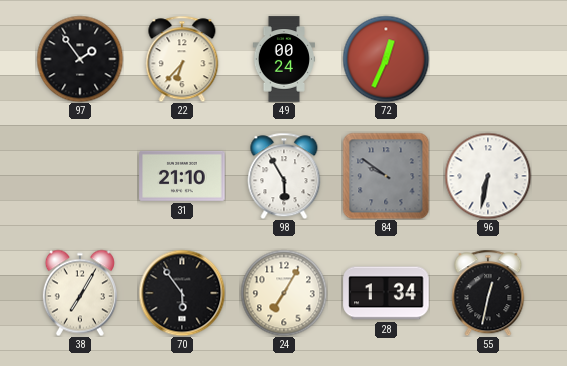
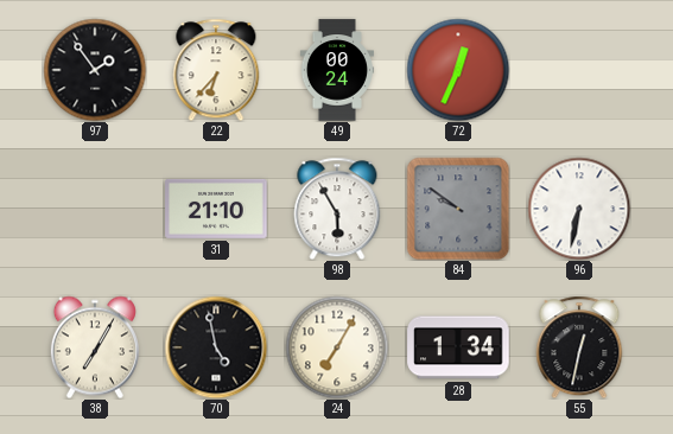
70: 5:54 -> 4:58 (216, 347)
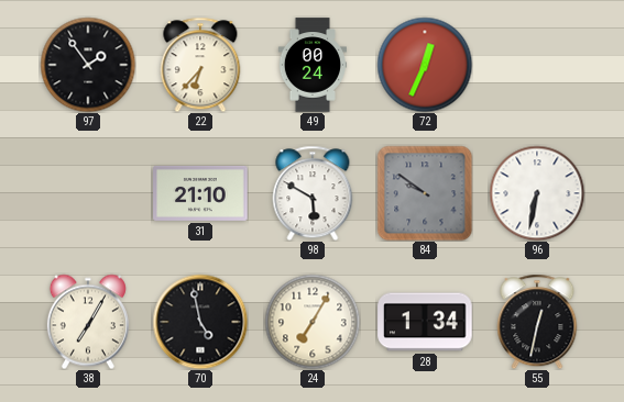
98: 5:55 -> 5:50 (313, 193)
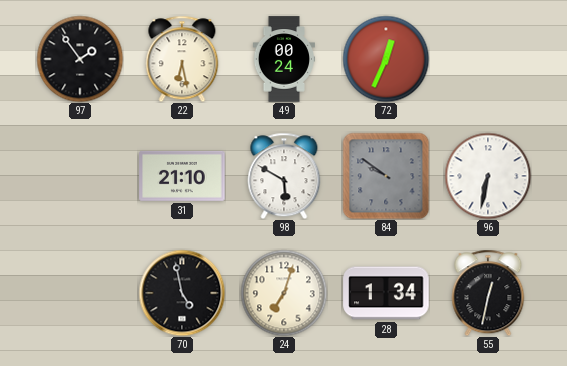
22: 6:37 -> 6:28 (182, 59)
38: 7:05 -> none (88, 322)
24: 7:05 -> 7:03 (284, 293)
